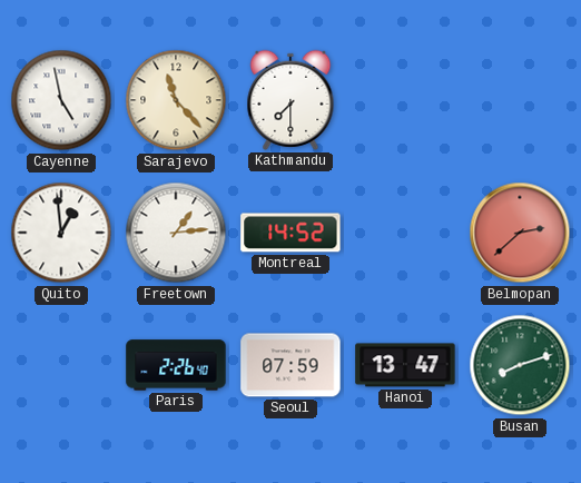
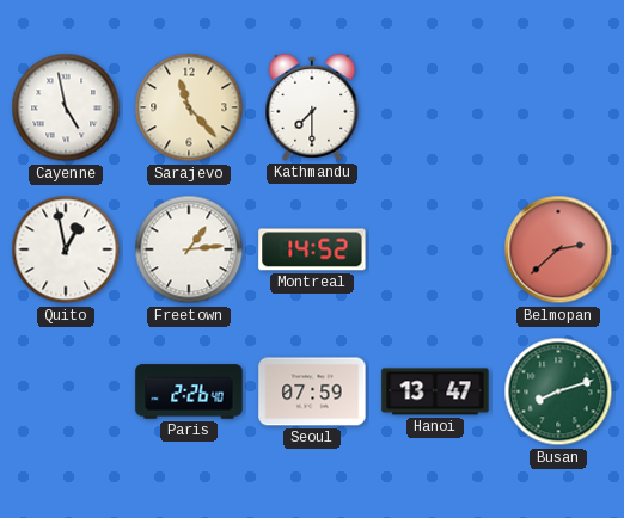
Quito: 12:59 -> 12:58 (66, 249)
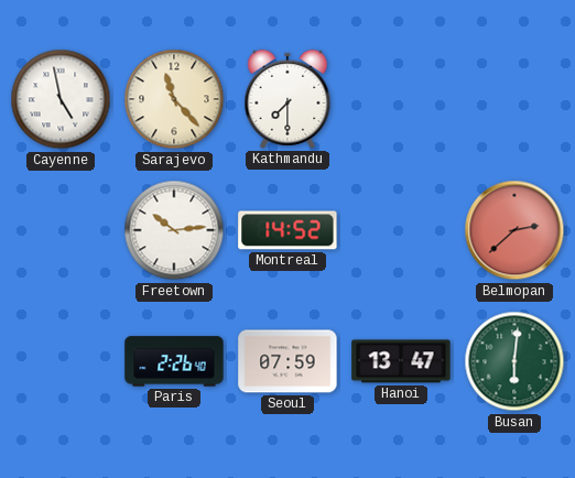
Quito: 12:58 -> none (66, 249)
Freetown: 1:14 -> 10:14 (174, 230)
Busan: 8:12 -> 6:01 (514, 361)
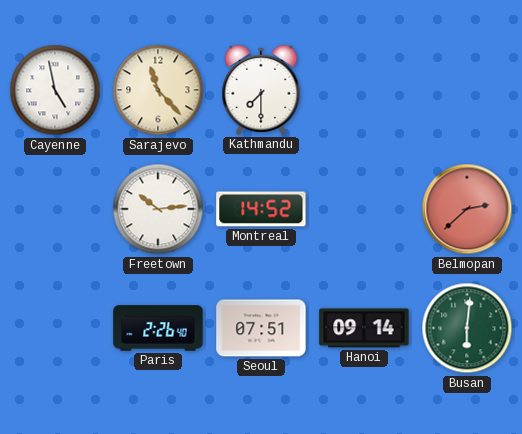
Seoul: 07:59 -> 07:51 (261, 328)
Hanoi: 13:47 -> 09:14 (364, 328)
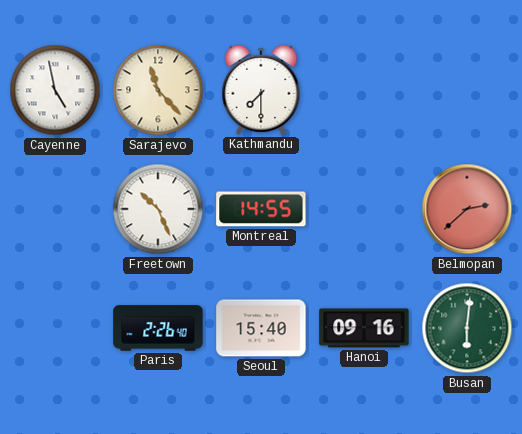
Freetown: 10:14 -> 10:26 (158, 209)
Montreal: 14:52 -> 14:55 (261, 209)
Seoul: 07:51 -> 15:40 (261, 328)
Hanoi: 09:14 -> 09:16 (364, 328)
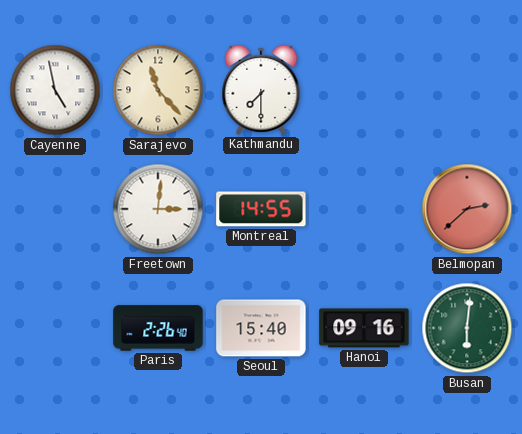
Freetown: 10:26 -> 3:01 (158, 209)
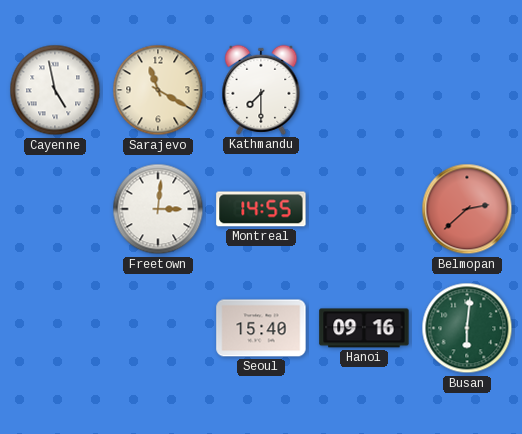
Sarajevo: 11:23 -> 11:20 (158, 90)
Paris: 2:26 -> none (158, 328)
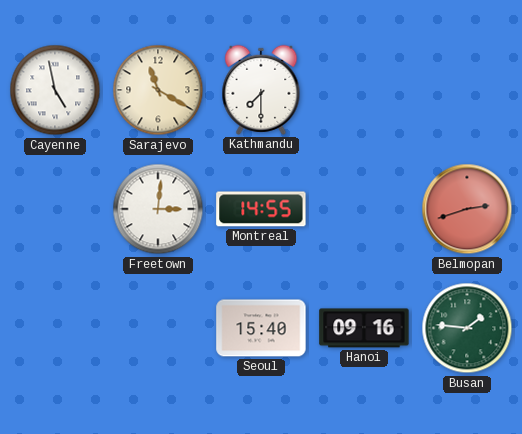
Belmopan: 2:38 -> 2:42 (467, 209)
Busan: 6:01 -> 1:46 (467, 328)
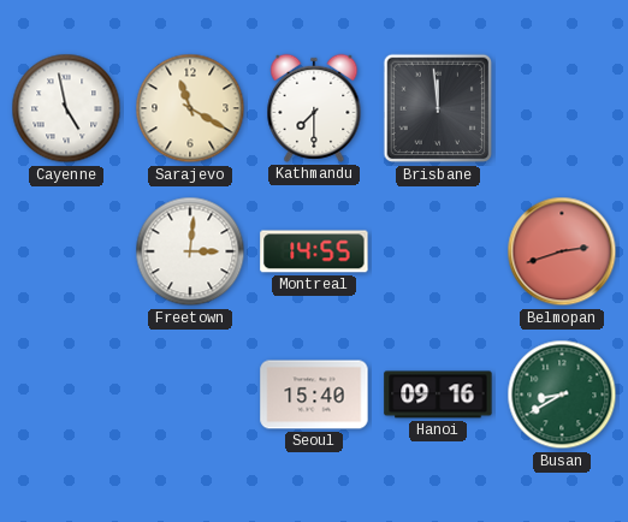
Brisbane: none -> 11:59 (438, 108)
Busan: 1:46 -> 8:40 (562, 395)
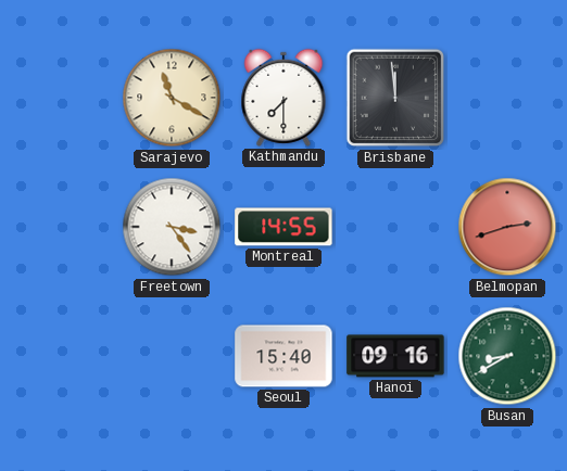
Cayenne: 4:58 -> none (66, 108)
Freetown: 3:01 -> 3:24 (172, 227)
